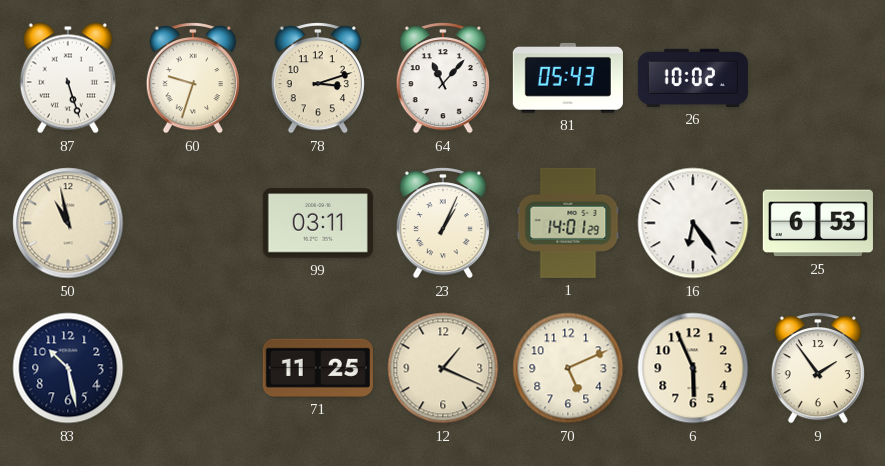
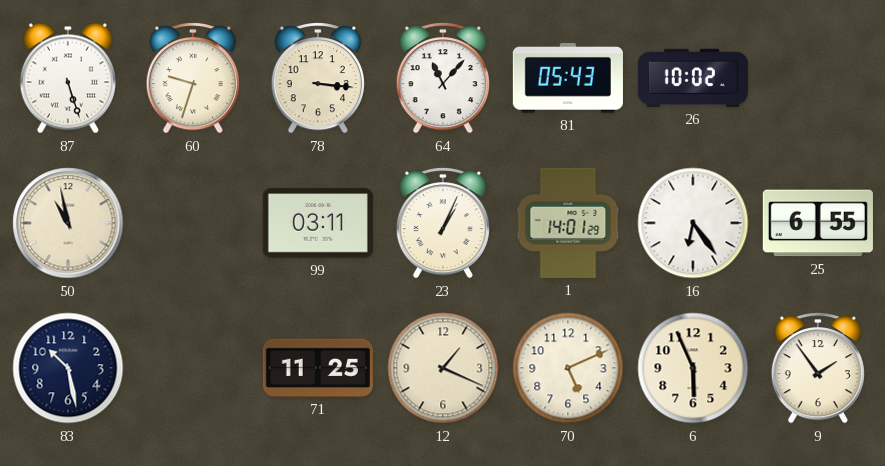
78: 3:12 -> 3:16 (318, 78)
25: 6:53 -> 6:55 (818, 223)
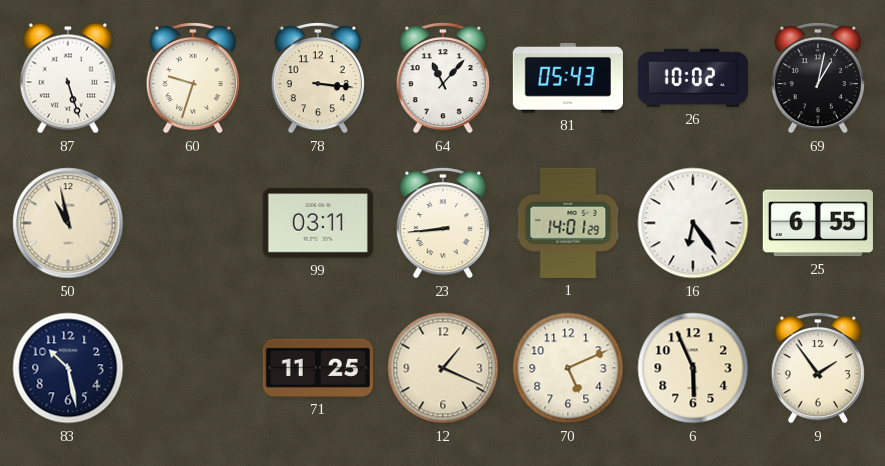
69: none -> 1:02 (818, 78)
23: 1:04 -> 8:44 (443, 223)
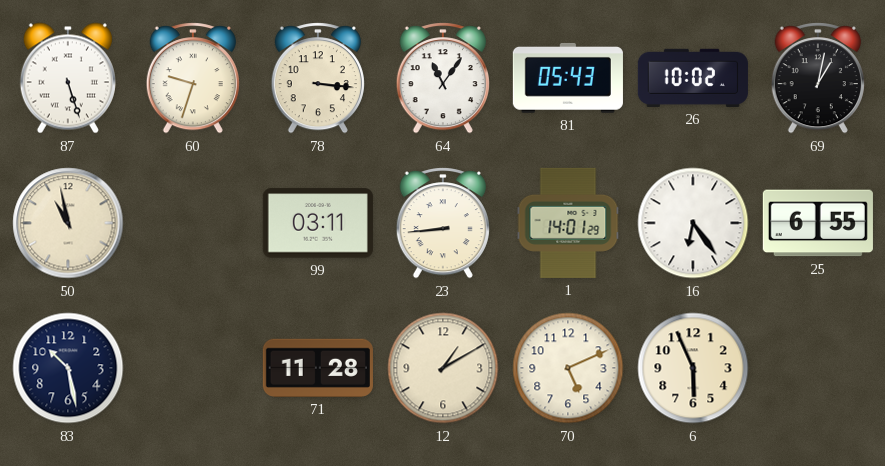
64: 11:07 -> 11:06 (443, 78)
71: 11:25 -> 11:28 (318, 368)
12: 1:19 -> 1:10 (443, 368)
9: 1:54 -> none (818, 368)
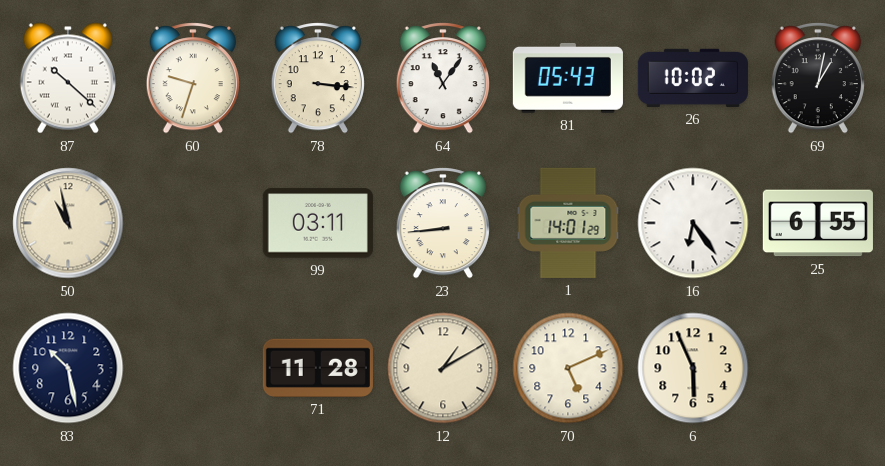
87: 5:27 -> 10:22 (68, 78)
